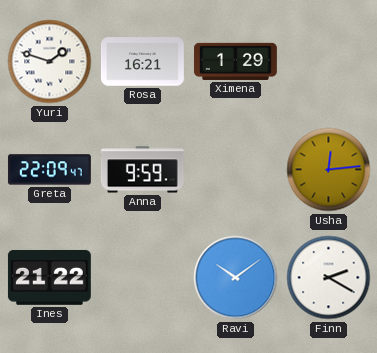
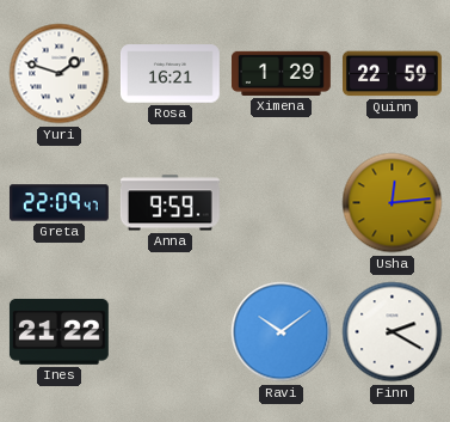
Quinn: none -> 22:59 (392, 74)
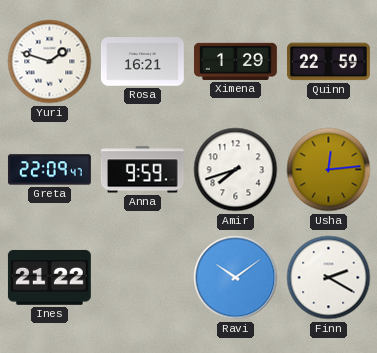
Amir: none -> 7:42 (236, 170)
